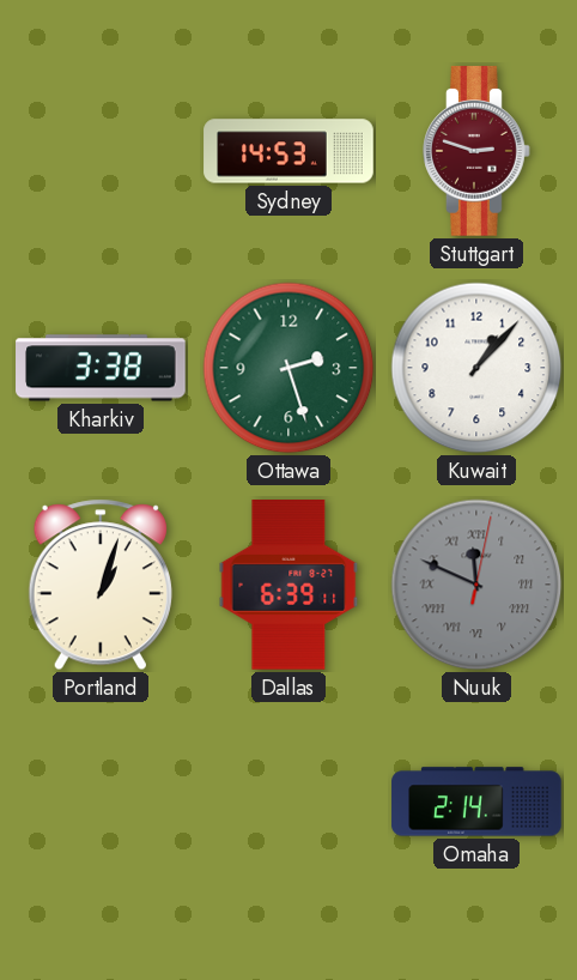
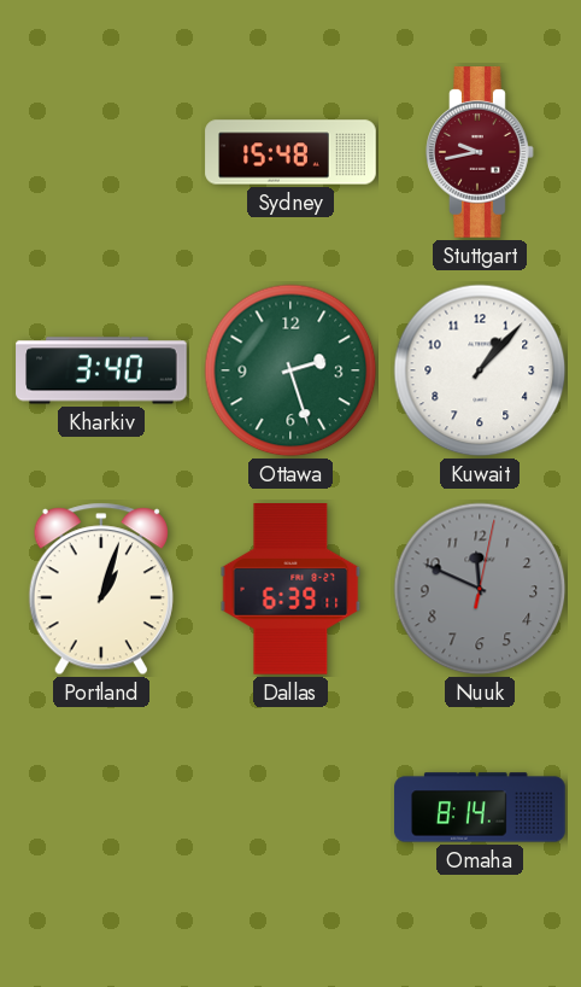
Sydney: 14:53 -> 15:48 (290, 152)
Stuttgart: 2:48 -> 9:43 (480, 152)
Kharkiv: 3:38 -> 3:40 (101, 370)
Nuuk numerals: Roman -> Arabic (480, 589)
Omaha: 2:14 -> 8:14 (480, 807)
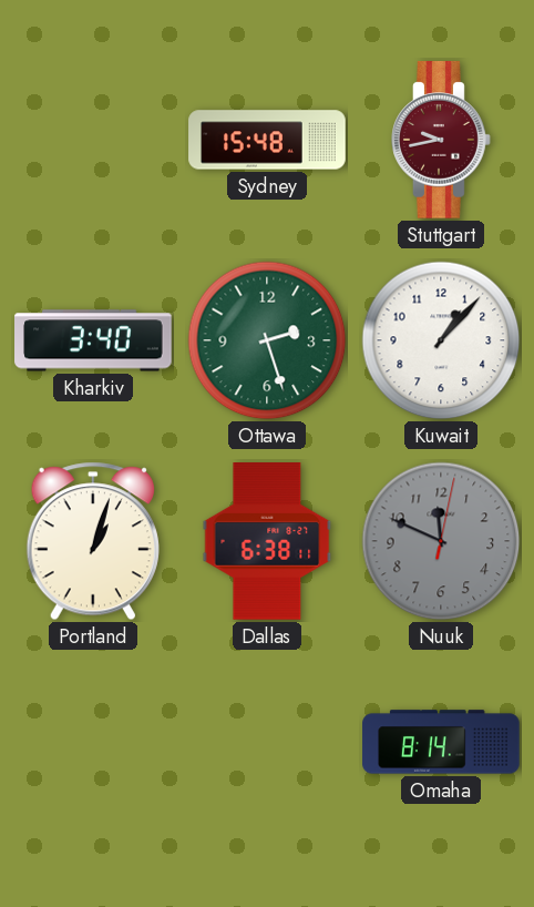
Dallas: 6:39 -> 6:38 (267, 542)
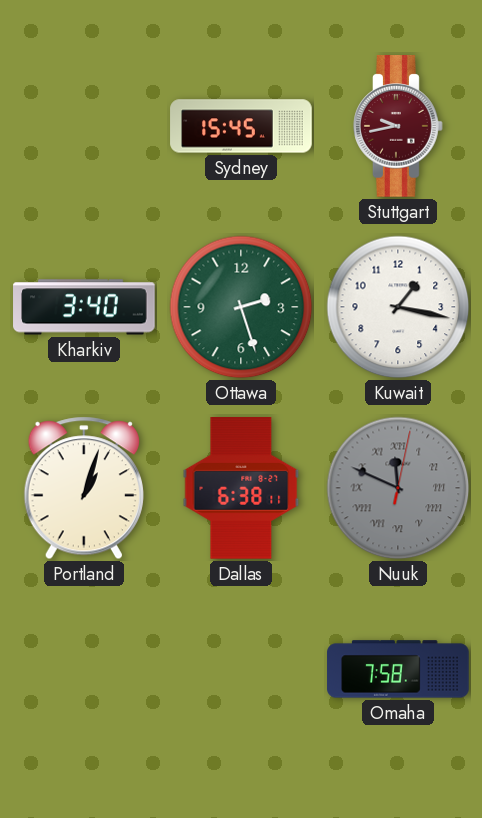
Sydney: 15:48 -> 15:45 (241, 126)
Kuwait: 1:07 -> 1:17 (398, 307)
Nuuk numerals: Arabic -> Roman (398, 488)
Omaha: 8:14 -> 7:58 (398, 669)
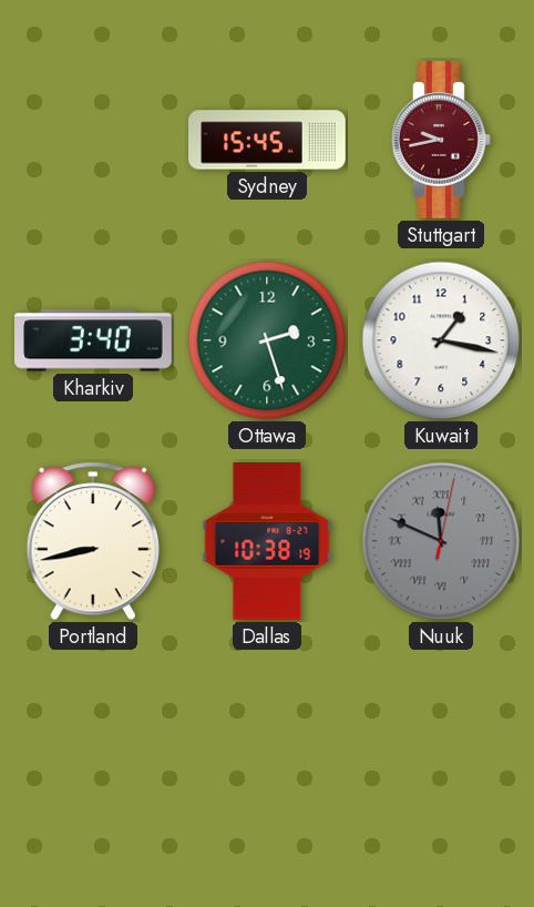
Portland: 1:03 -> 8:43 (93, 541)
Dallas: 6:38 -> 10:38 (267, 542)
Omaha: 7:58 -> none (398, 669)
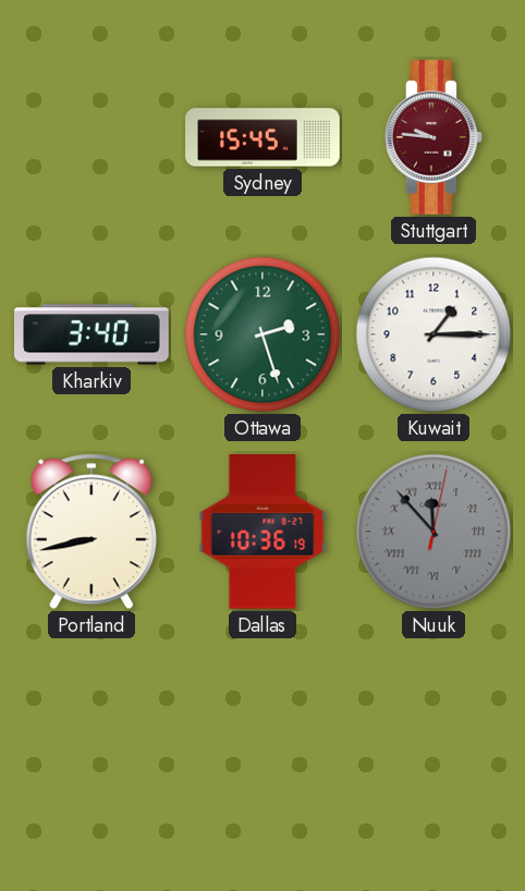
Stuttgart: 9:43 -> 9:46 (434, 137)
Kuwait: 1:17 -> 1:15 (434, 334)
Dallas: 10:38 -> 10:36 (262, 533)
Nuuk: 11:49 -> 11:53 (434, 532)
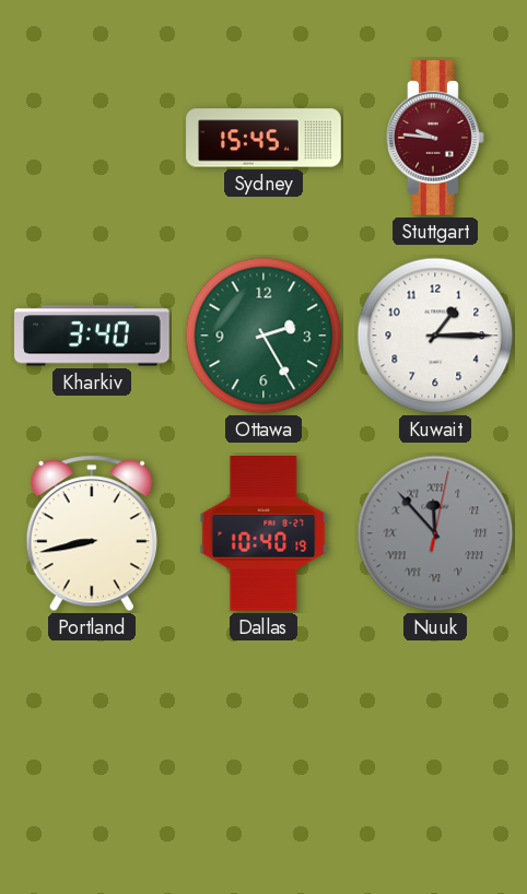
Ottawa: 2:27 -> 2:25 (263, 336)
Dallas: 10:36 -> 10:40 (263, 534)
